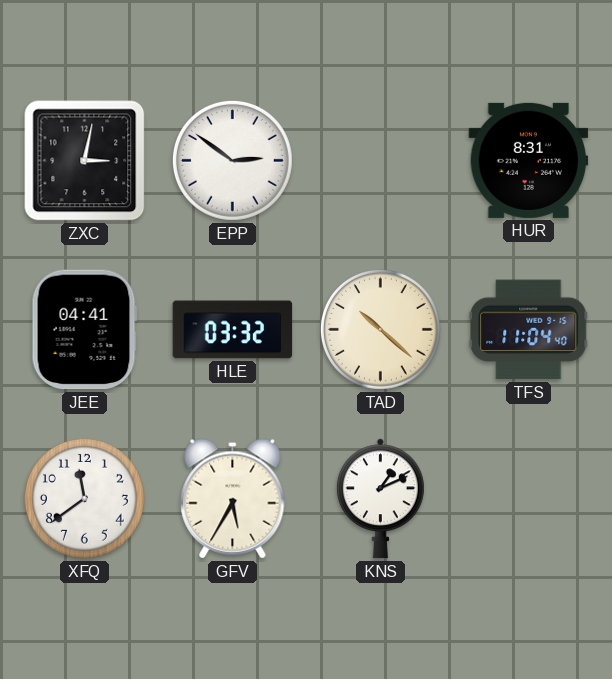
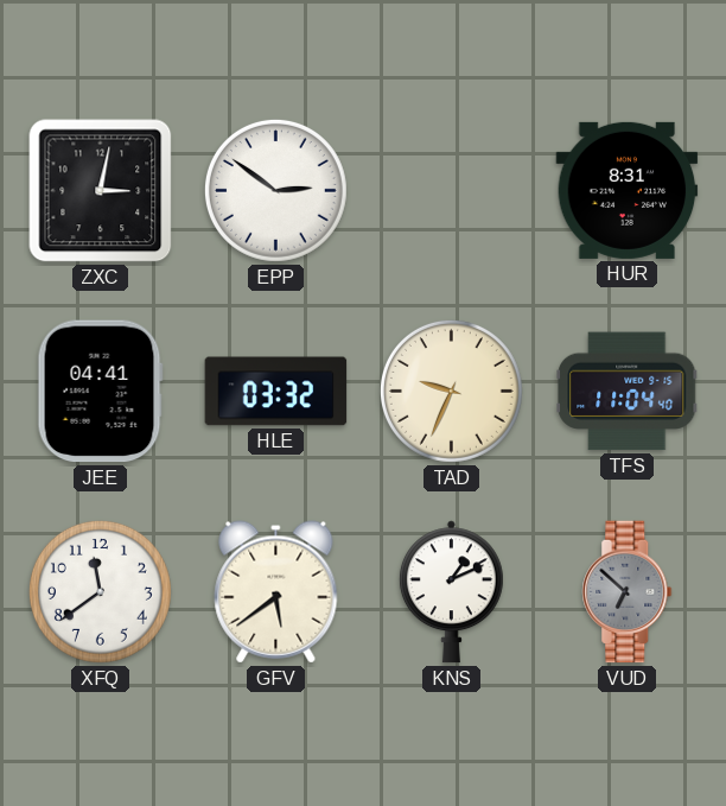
TAD: 10:22 -> 9:34 (451, 391)
GFV: 5:35 -> 5:39 (276, 592)
VUD: none -> 6:52 (628, 592)
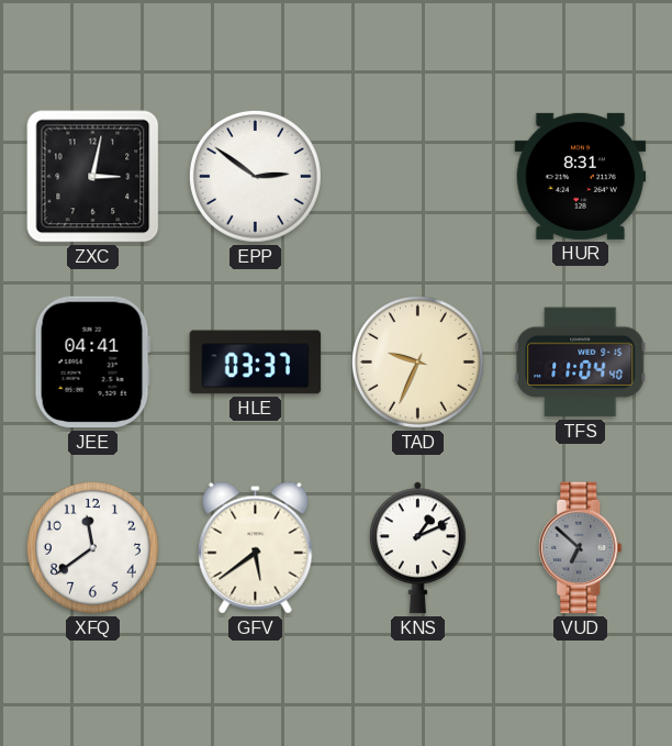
HLE: 03:32 -> 03:37 (256, 363)
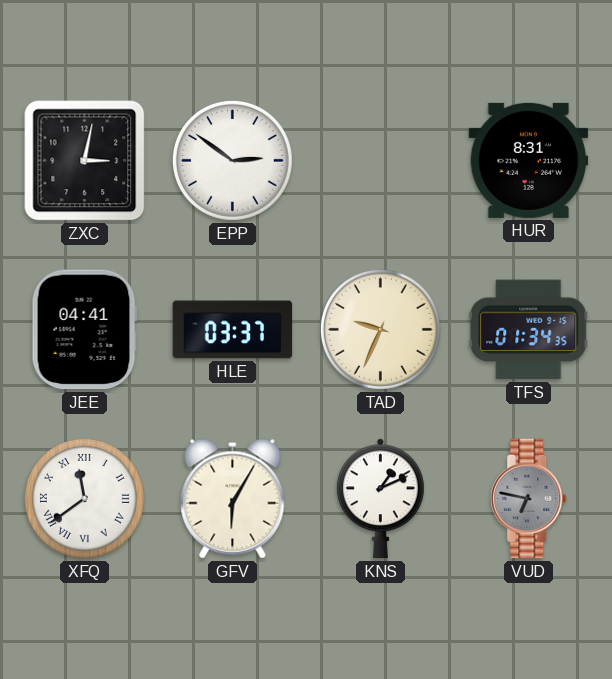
TFS: 11:04 -> 01:34 (529, 330)
XFQ numerals: Arabic -> Roman (84, 498)
GFV: 5:39 -> 6:05 (233, 499)
VUD: 6:52 -> 6:47 (529, 499)
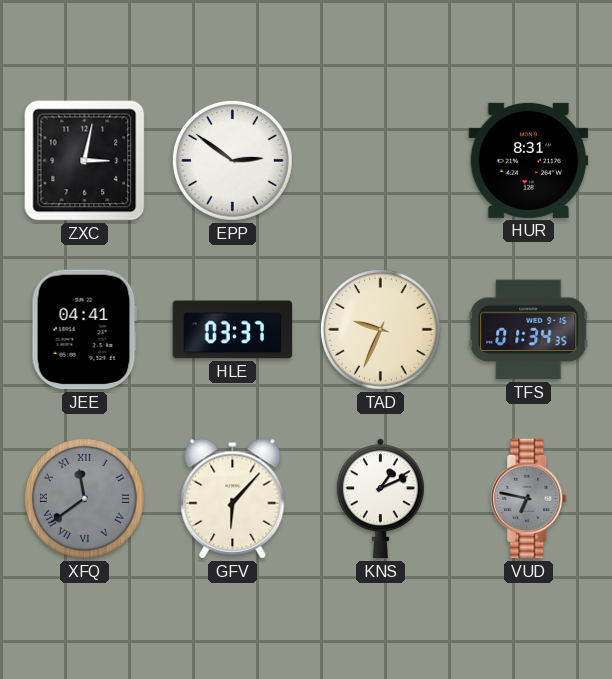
XFQ dial: white -> grey (84, 498)
GFV: 6:05 -> 6:07 (233, 499)
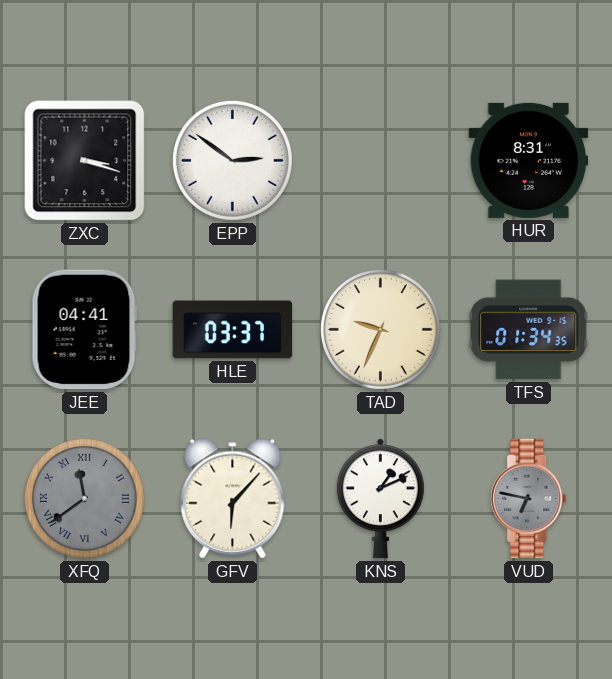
ZXC: 3:02 -> 3:18 (85, 161)
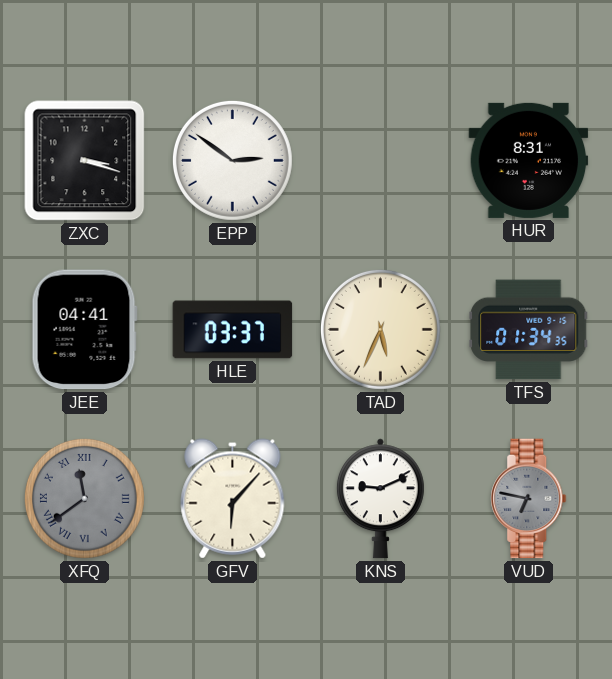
TAD: 9:34 -> 5:34 (380, 329)
KNS: 1:11 -> 9:11 (380, 499)
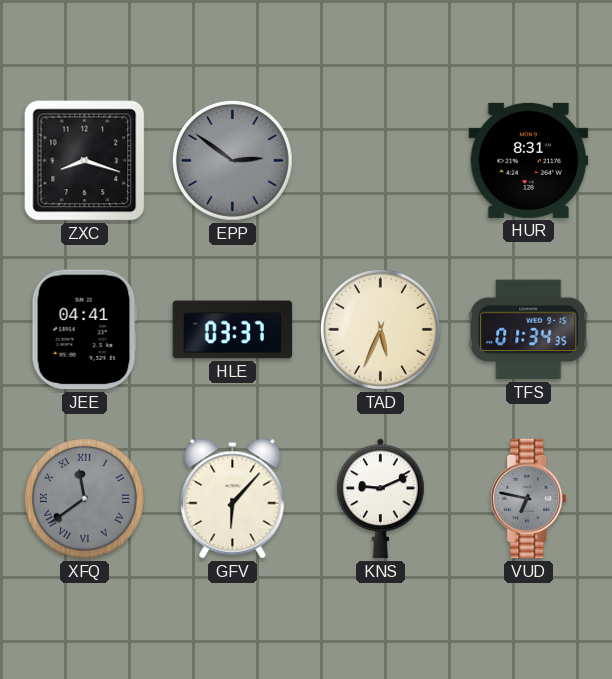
ZXC: 3:18 -> 8:18 (85, 161)
EPP dial: white -> grey (232, 160)
